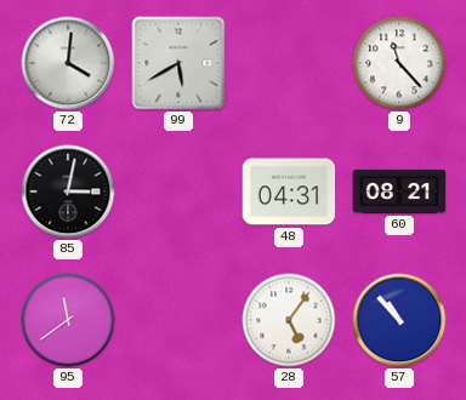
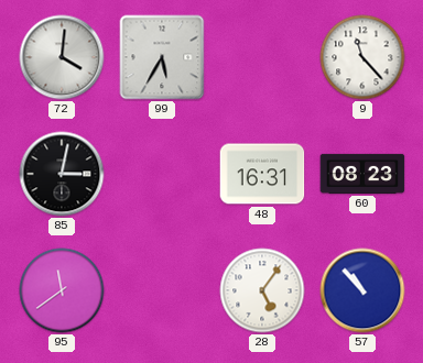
99: 5:40 -> 5:35 (162, 57)
48: 04:31 -> 16:31 (262, 174)
60: 08:21 -> 08:23 (362, 174)
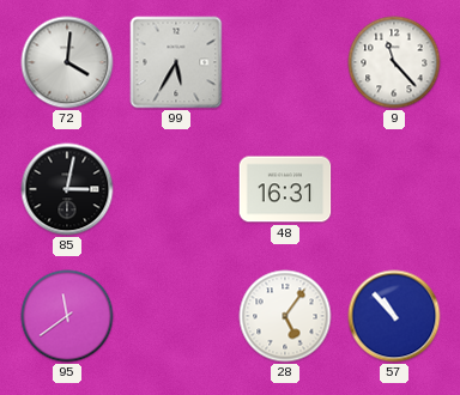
60: 08:23 -> none (362, 174)
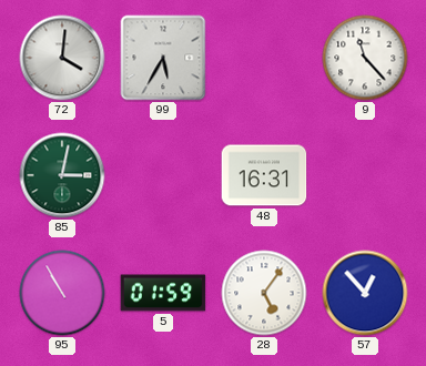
85 dial: black -> green (62, 175)
95: 11:39 -> 10:55 (62, 293)
5: none -> 01:59 (163, 293)
57: 10:53 -> 12:53 (365, 293)
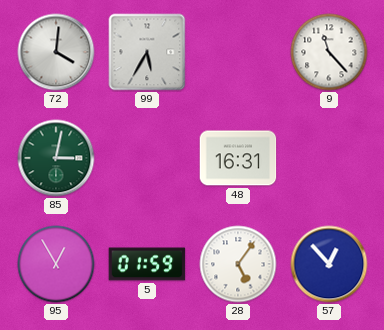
95: 10:55 -> 12:55 (56, 264)
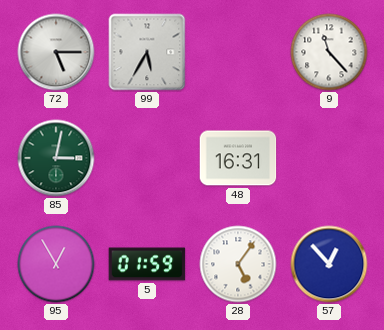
72: 4:01 -> 5:15 (56, 52)
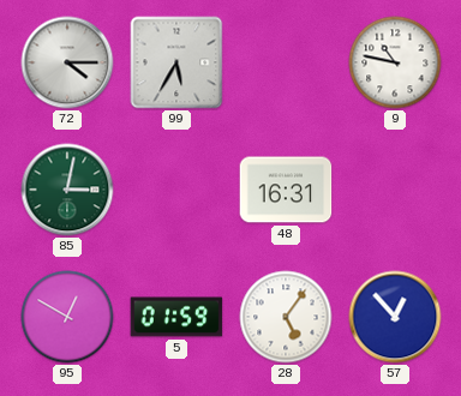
72: 5:15 -> 4:15 (67, 62)
9: 11:23 -> 10:47 (395, 62)
95: 12:55 -> 12:50 (67, 317)
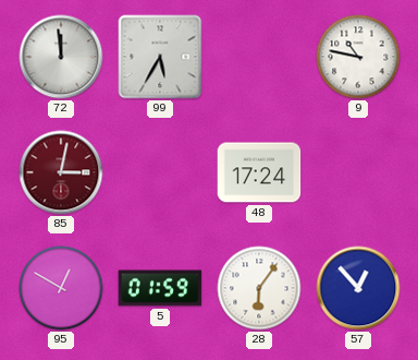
72: 4:15 -> 11:59 (61, 57)
85 dial: green -> burgundy (61, 172)
48: 16:31 -> 17:24 (259, 172)
28: 5:06 -> 6:06 (259, 288)
